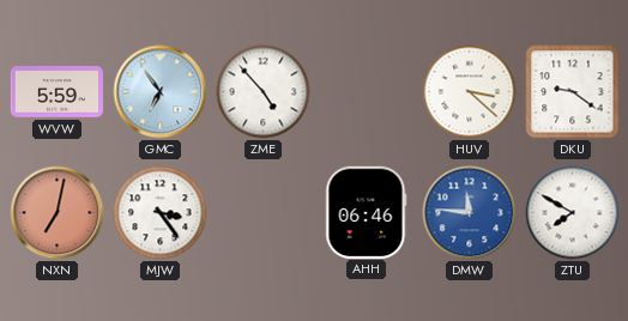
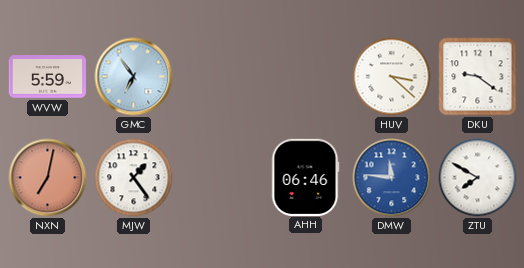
ZME: 4:53 -> none (264, 92)
MJW: 3:24 -> 1:24 (134, 178)
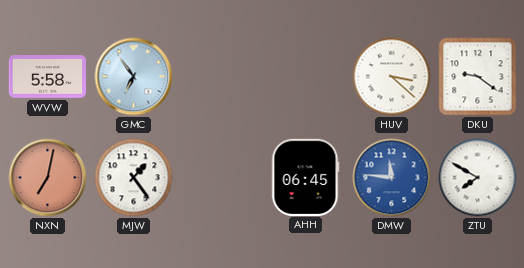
WVW: 5:59 -> 5:58 (48, 77)
AHH: 06:46 -> 06:45 (306, 177)
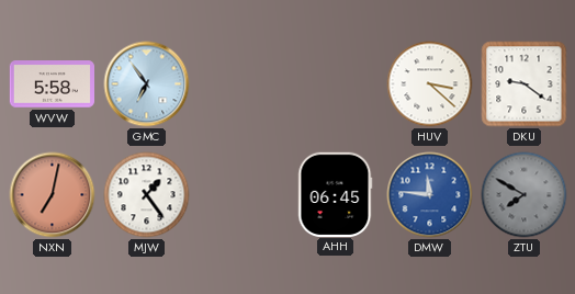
ZTU dial: white -> grey (525, 195)
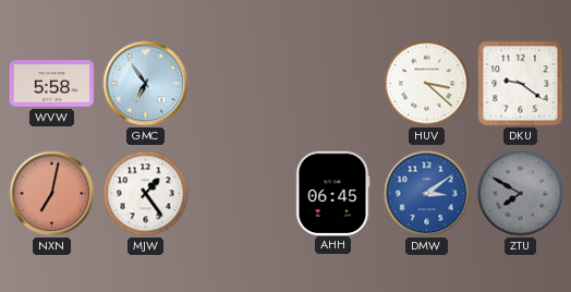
DMW: 11:46 -> 3:09 (427, 194)
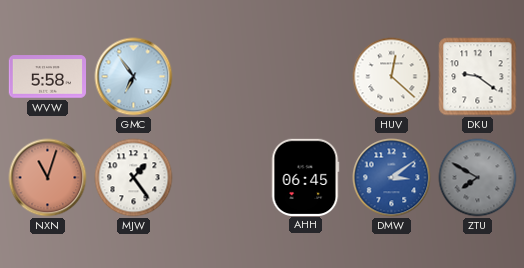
HUV: 3:22 -> 12:22 (392, 77)
NXN: 7:02 -> 11:03 (48, 178)
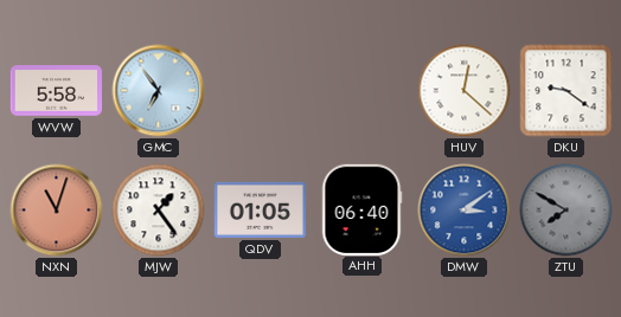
QDV: none -> 01:05 (260, 209)
AHH: 06:45 -> 06:40 (363, 209)
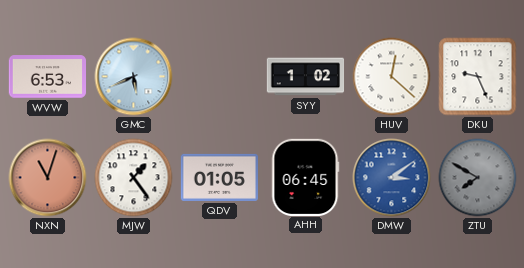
WVW: 5:58 -> 6:53 (48, 77)
GMC: 6:54 -> 5:41 (134, 77)
SYY: none -> 1:02 (306, 77)
DKU: 9:21 -> 9:26 (478, 77)
AHH: 06:40 -> 06:45 (306, 177)
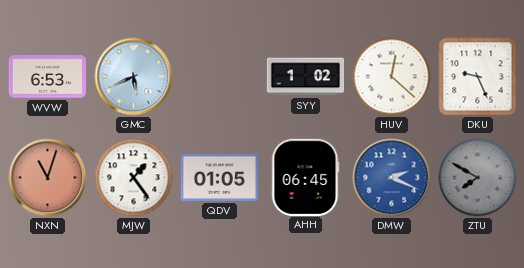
DMW: 3:09 -> 2:19 (392, 178)
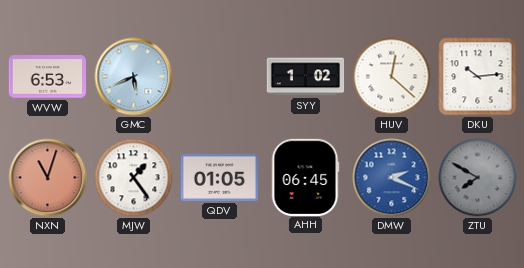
DKU: 9:26 -> 10:14 (478, 77)
